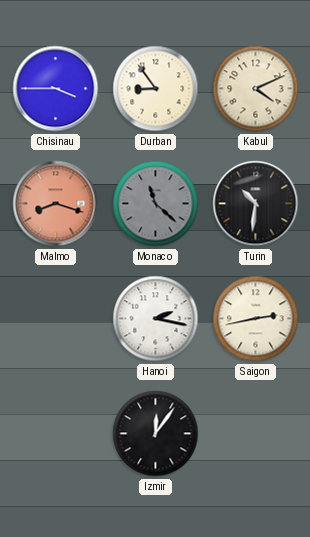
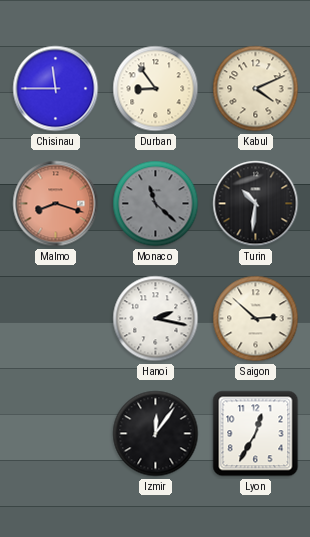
Chisinau: 3:45 -> 11:45 (56, 89)
Saigon: 2:43 -> 2:52 (256, 319)
Lyon: none -> 12:35 (256, 434)
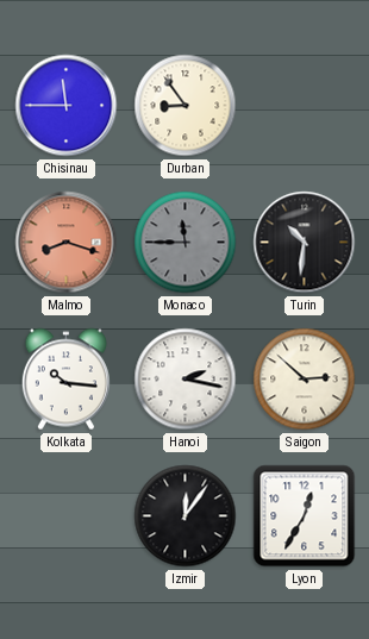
Kabul: 4:11 -> none (256, 89)
Monaco: 11:22 -> 11:45 (186, 243)
Kolkata: none -> 10:16 (65, 380)
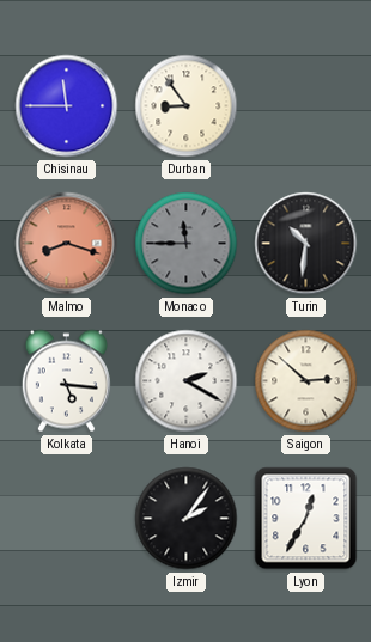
Kolkata: 10:16 -> 5:16 (66, 381)
Hanoi: 2:17 -> 2:20 (187, 381)
Izmir: 12:06 -> 2:06 (187, 519)
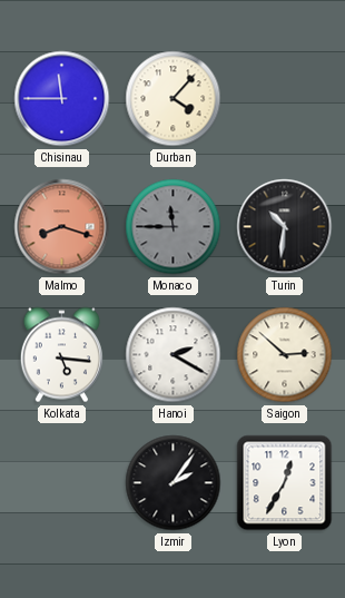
Durban: 8:54 -> 4:07 (174, 99)
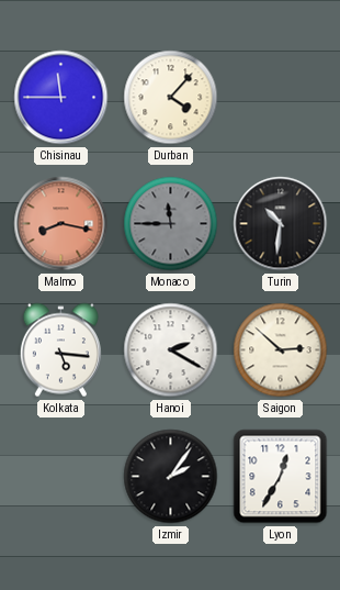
Malmo: 8:18 -> 8:17 (61, 224)
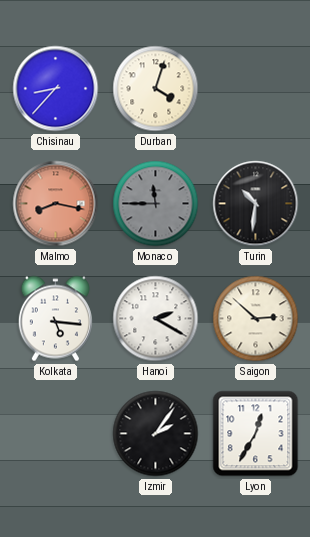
Chisinau: 11:45 -> 8:37 (56, 89)
Durban: 4:07 -> 4:03 (156, 89)
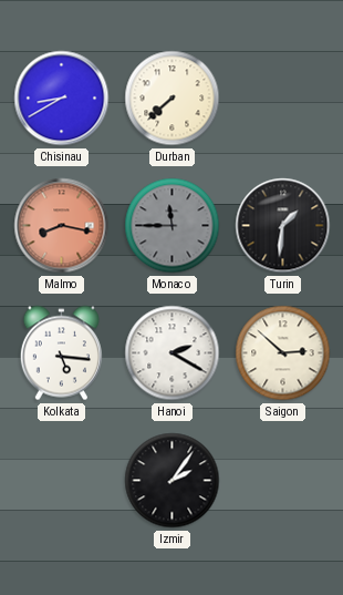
Chisinau: 8:37 -> 8:40 (62, 99)
Durban: 4:03 -> 7:38 (173, 99)
Turin: 10:31 -> 1:31 (283, 226)
Lyon: 12:35 -> none (256, 434)
